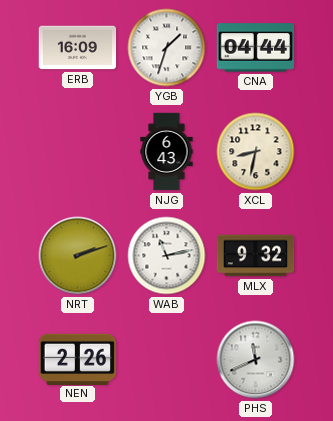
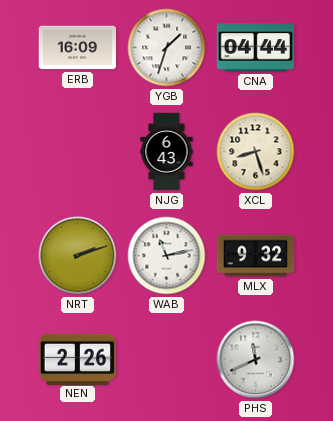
XCL: 8:32 -> 8:27 (256, 152)
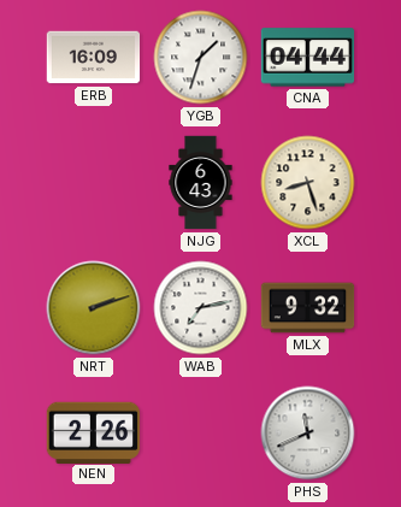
WAB: 11:13 -> 7:13 (201, 308)
